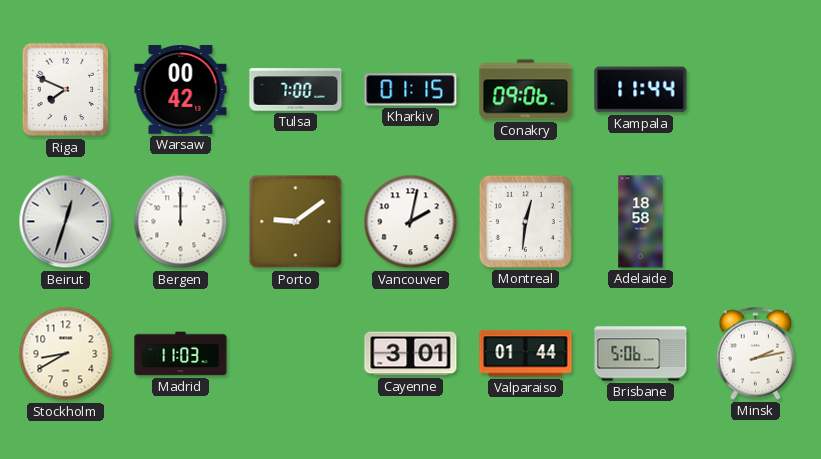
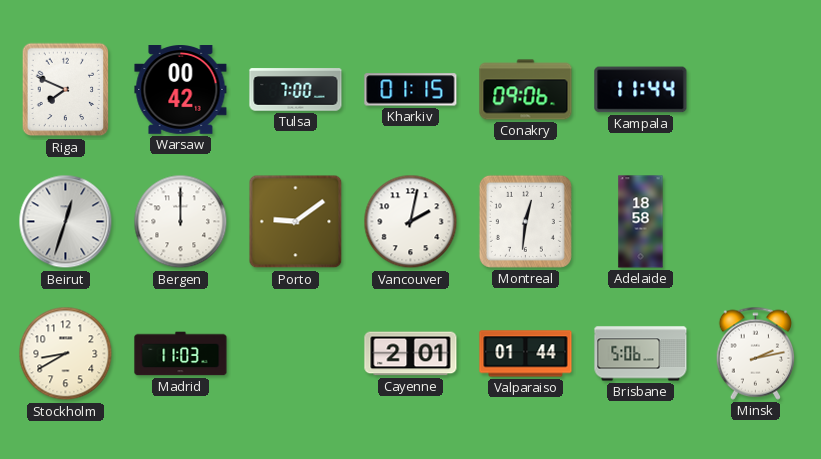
Cayenne: 3:01 -> 2:01 (411, 354)
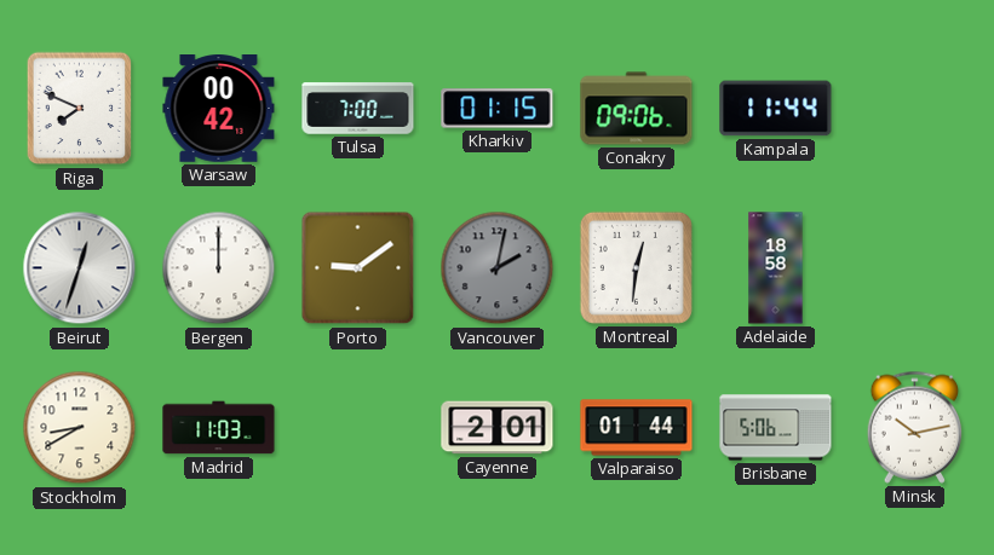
Vancouver dial: white -> grey (498, 268)
Minsk: 2:13 -> 10:13 (915, 427)
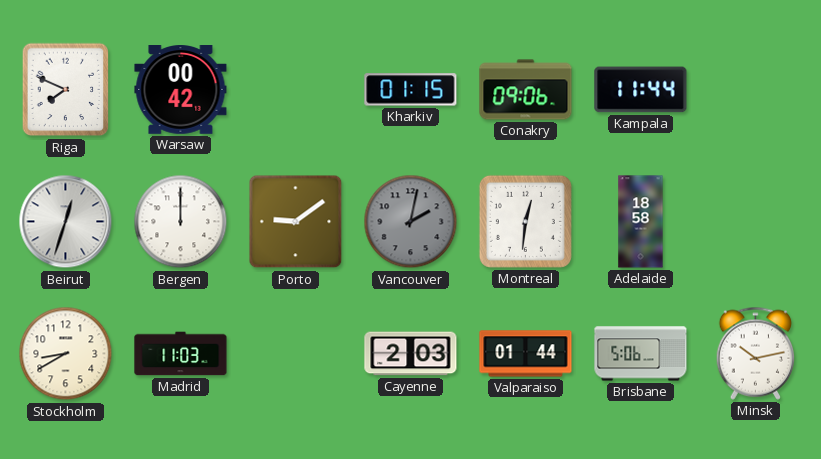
Tulsa: 7:00 -> none (358, 109)
Cayenne: 2:01 -> 2:03 (411, 354)
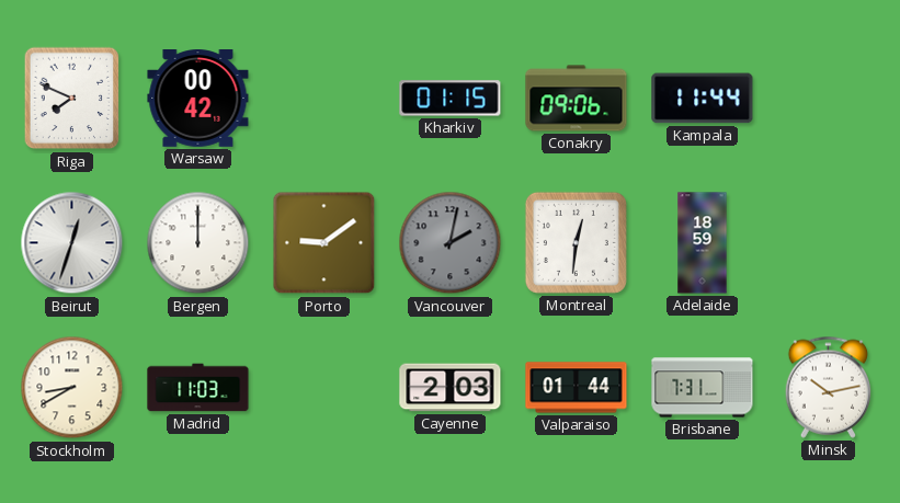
Adelaide: 18:58 -> 18:59 (703, 243)
Brisbane: 5:06 -> 7:31 (703, 388)
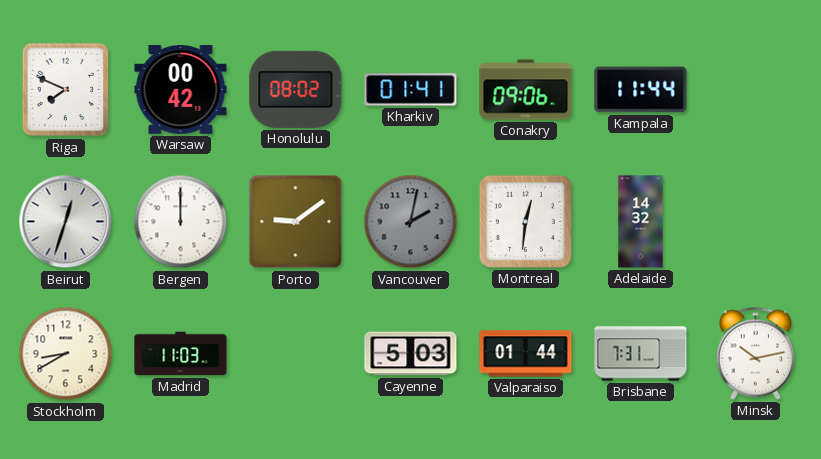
Honolulu: none -> 08:02 (296, 89)
Kharkiv: 01:15 -> 01:41 (411, 90)
Adelaide: 18:59 -> 14:32 (641, 222)
Cayenne: 2:03 -> 5:03 (411, 354)
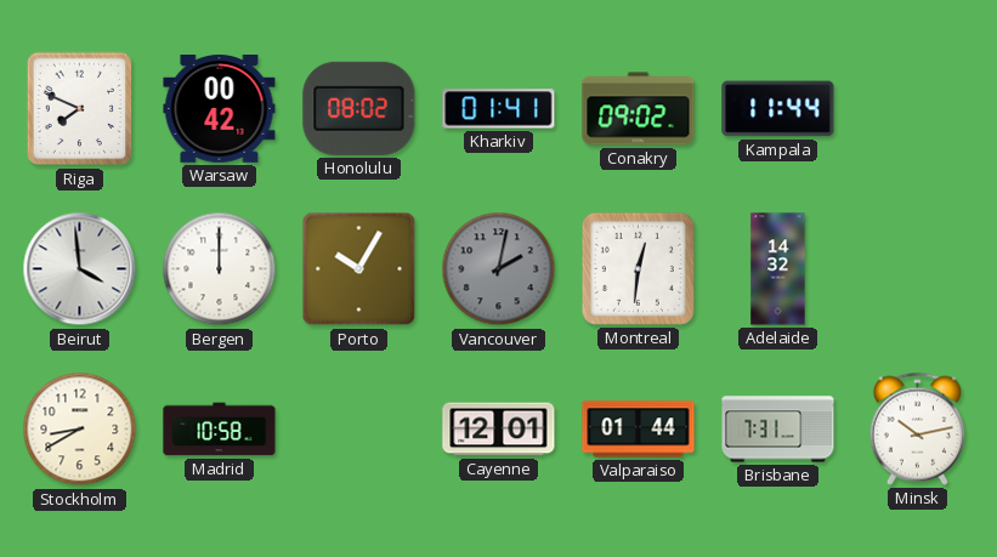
Conakry: 09:06 -> 09:02 (639, 109)
Beirut: 12:33 -> 3:59 (80, 269)
Porto: 9:09 -> 10:05 (359, 269)
Madrid: 11:03 -> 10:58 (220, 430)
Cayenne: 5:03 -> 12:01 (499, 430)
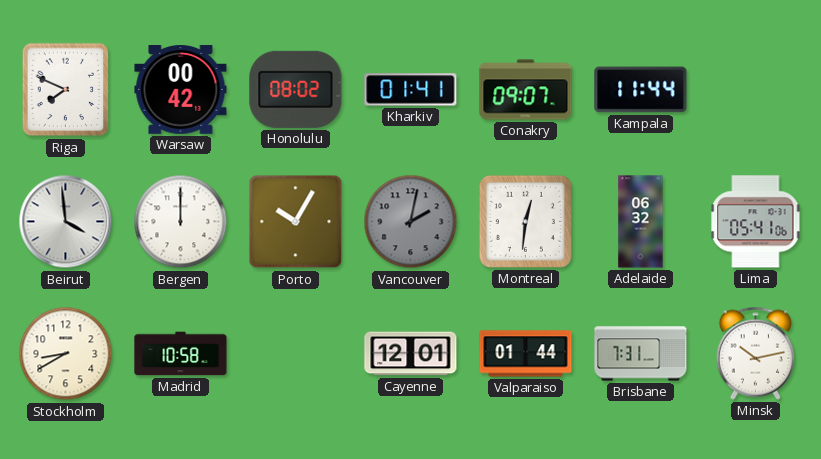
Conakry: 09:02 -> 09:07 (526, 90)
Adelaide: 14:32 -> 06:32 (641, 222)
Lima: none -> 05:41 (756, 222)
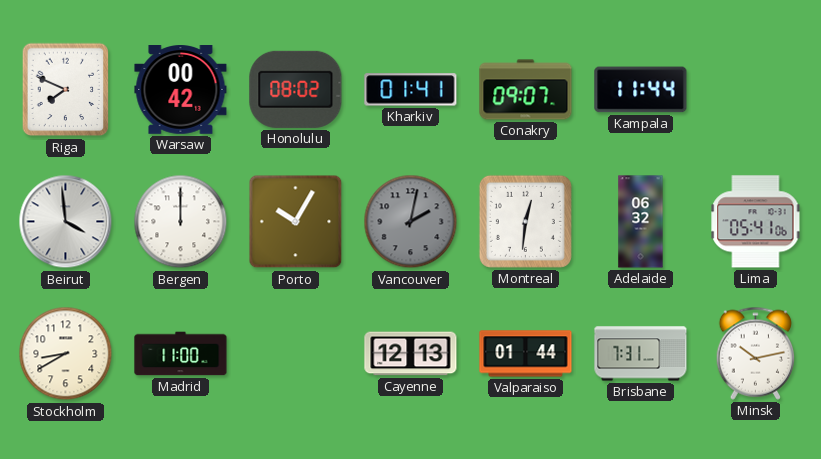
Madrid: 10:58 -> 11:00 (181, 354)
Cayenne: 12:01 -> 12:13 (411, 354)
